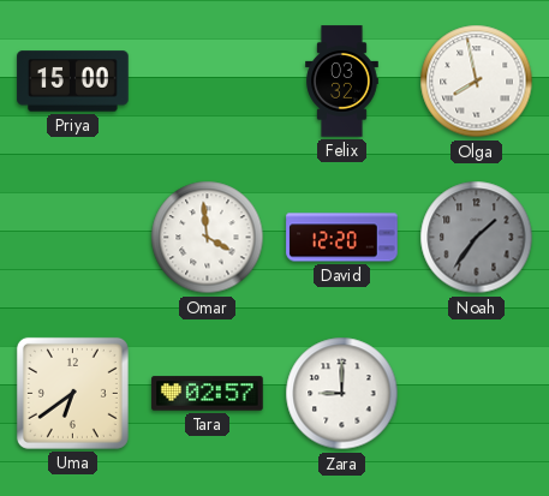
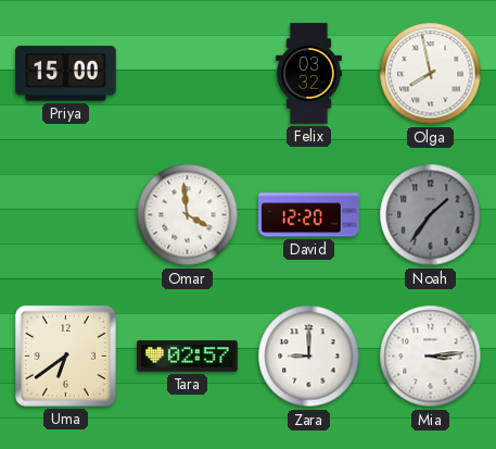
Mia: none -> 3:14 (431, 357)
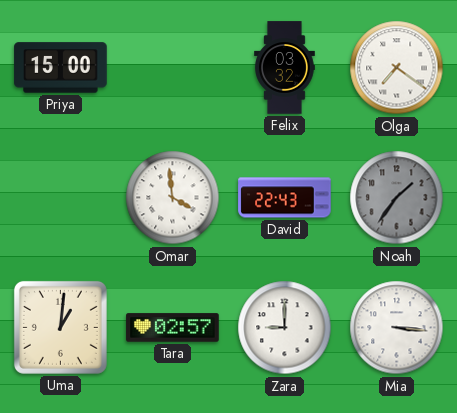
Olga: 7:58 -> 7:21 (397, 68)
David: 12:20 -> 22:43 (285, 198)
Uma: 6:39 -> 1:01 (60, 327)
Mia: 3:14 -> 3:16 (397, 328)
